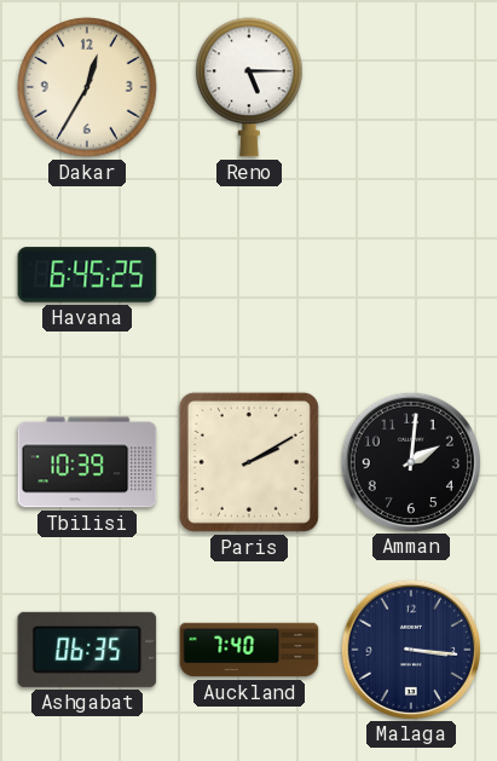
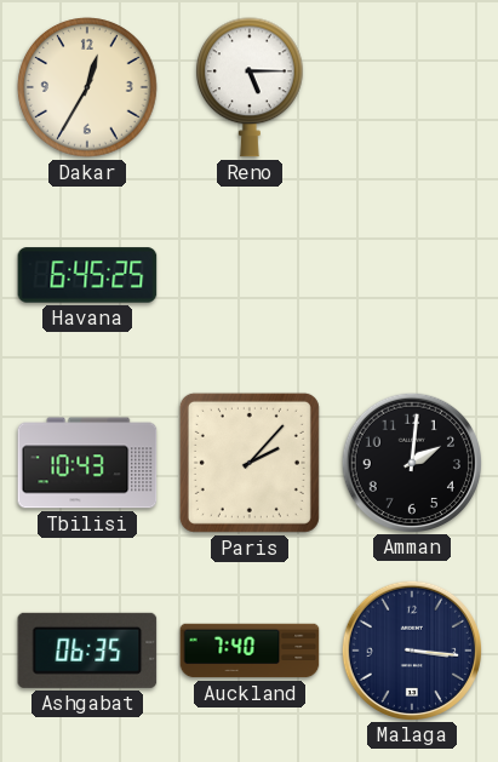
Tbilisi: 10:39 -> 10:43 (87, 463)
Paris: 2:10 -> 2:07 (250, 463)
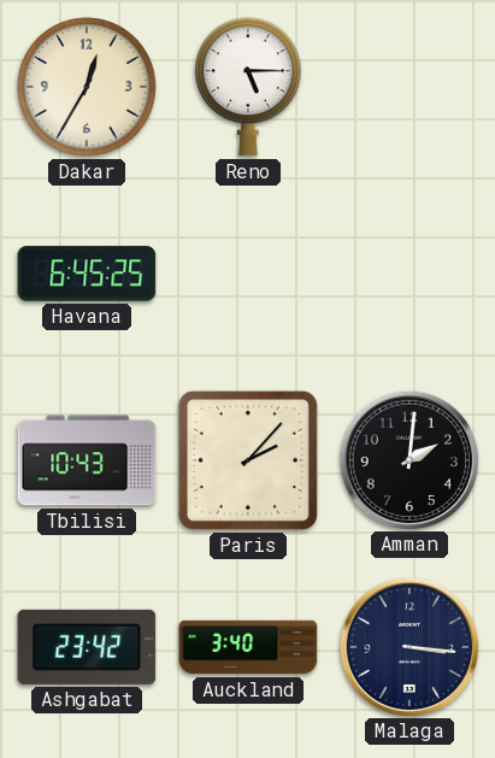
Ashgabat: 06:35 -> 23:42 (87, 647)
Auckland: 7:40 -> 3:40 (248, 647)
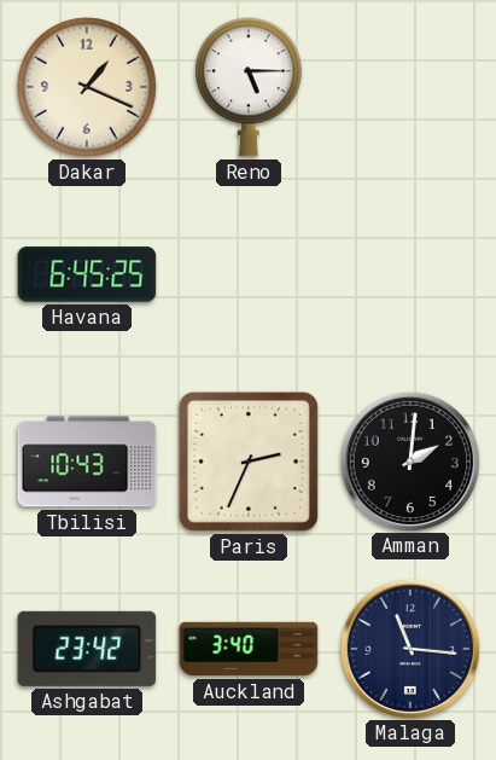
Dakar: 12:35 -> 1:19 (87, 87)
Paris: 2:07 -> 2:34 (249, 462)
Malaga: 3:16 -> 11:16 (409, 648)
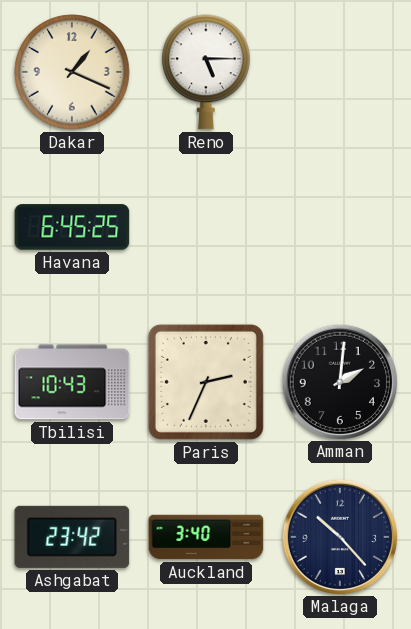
Malaga: 11:16 -> 10:23 (339, 536)
